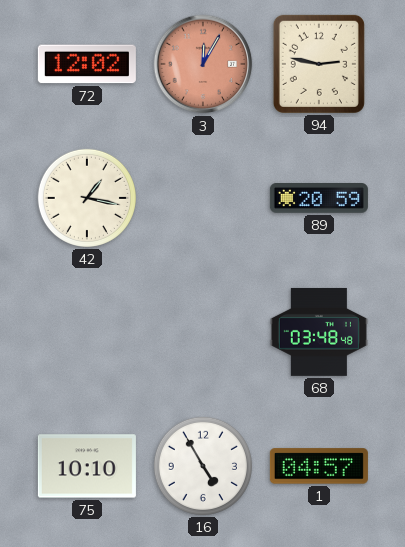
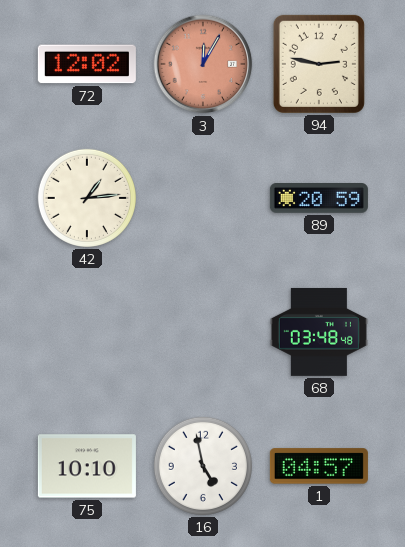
42: 1:17 -> 1:14 (87, 198)
16: 4:55 -> 4:58 (203, 466)
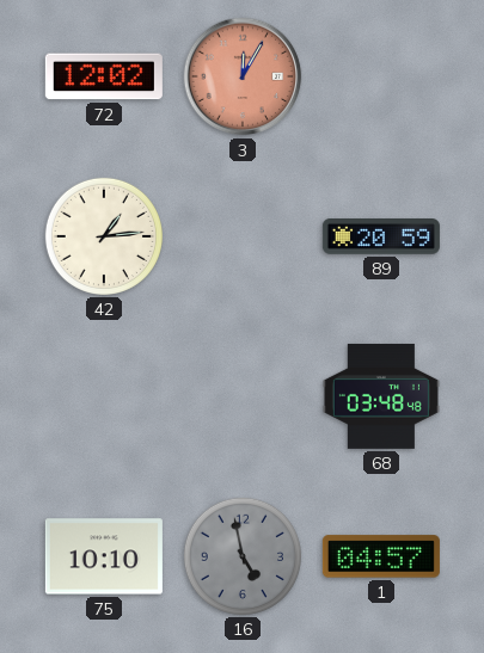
94: 2:47 -> none (319, 64)
16 dial: white -> grey (243, 556)
